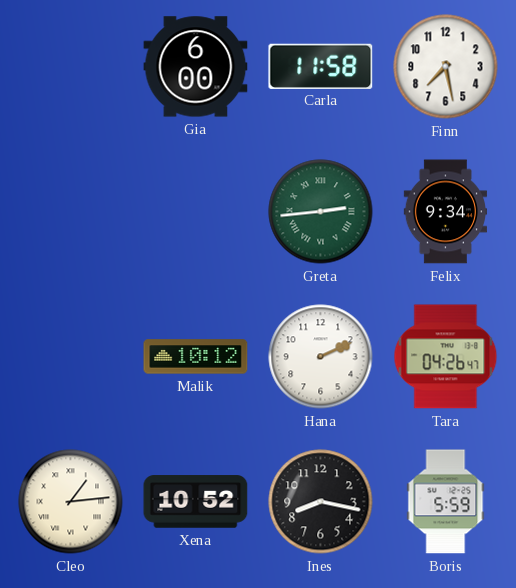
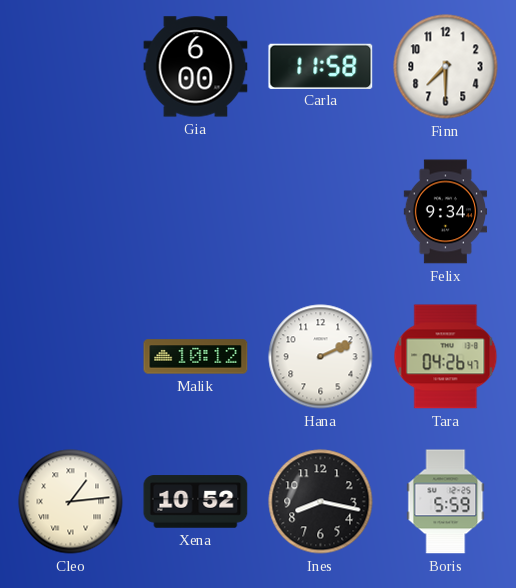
Finn: 7:28 -> 7:30 (446, 67)
Greta: 2:44 -> none (321, 212)
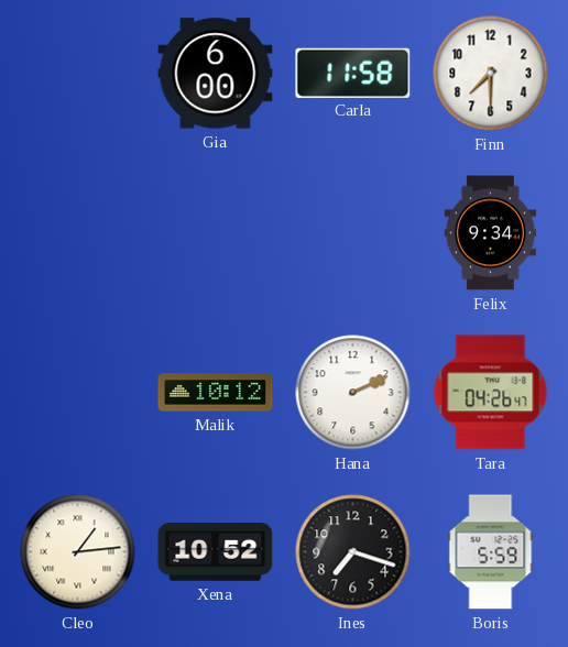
Ines: 8:17 -> 7:18 (353, 552)
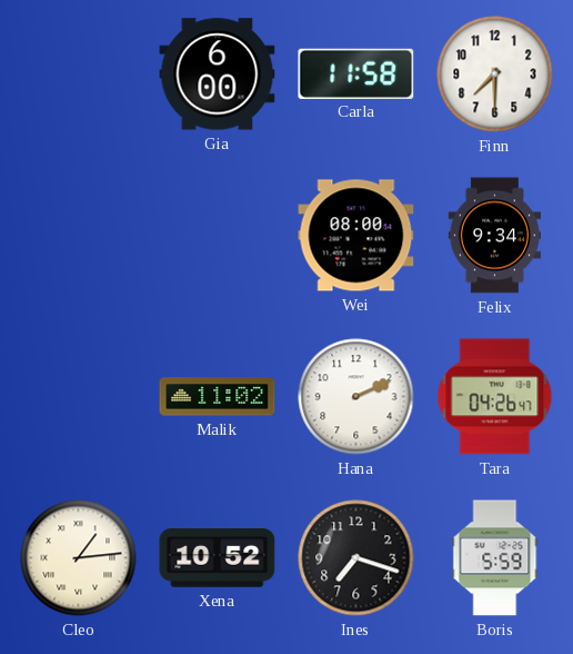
Wei: none -> 08:00 (356, 236)
Malik: 10:12 -> 11:02 (218, 397)
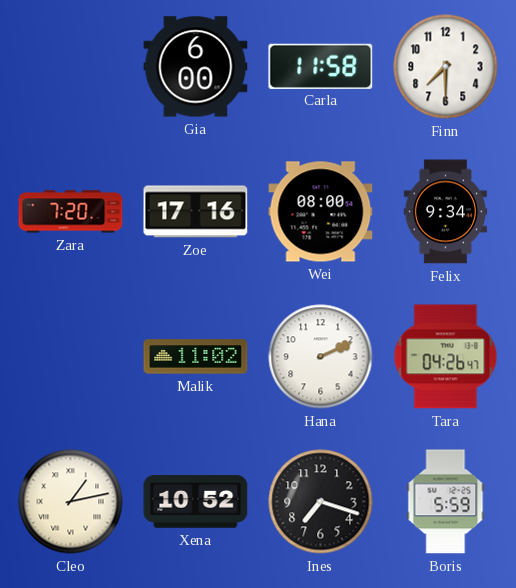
Zara: none -> 7:20 (71, 212)
Zoe: none -> 17:16 (196, 212)
Cleo: 1:14 -> 1:13 (71, 502)
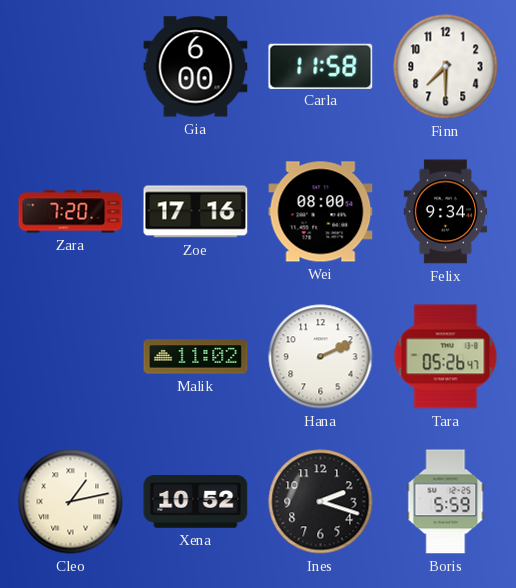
Tara: 04:26 -> 05:26 (446, 357)
Ines: 7:18 -> 2:18 (321, 502)
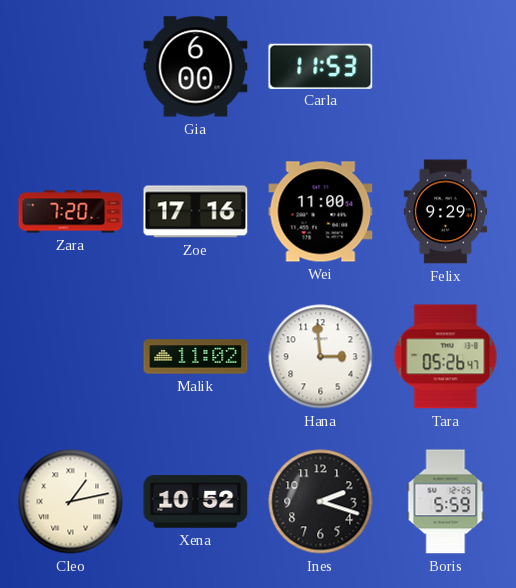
Carla: 11:58 -> 11:53 (321, 66)
Finn: 7:30 -> none (446, 67)
Wei: 08:00 -> 11:00 (321, 212)
Felix: 9:34 -> 9:29 (445, 212)
Hana: 2:11 -> 2:59 (321, 357)
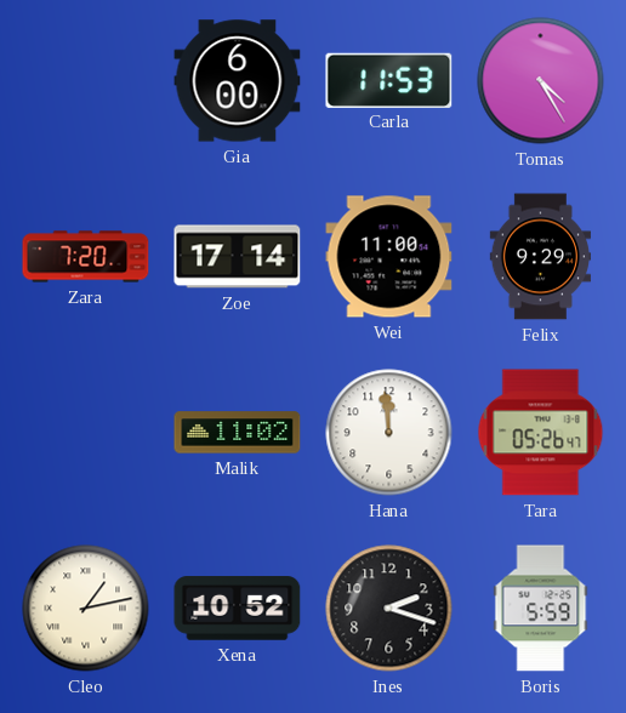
Tomas: none -> 4:25 (541, 81)
Zoe: 17:16 -> 17:14 (238, 257)
Hana: 2:59 -> 11:59 (389, 433)
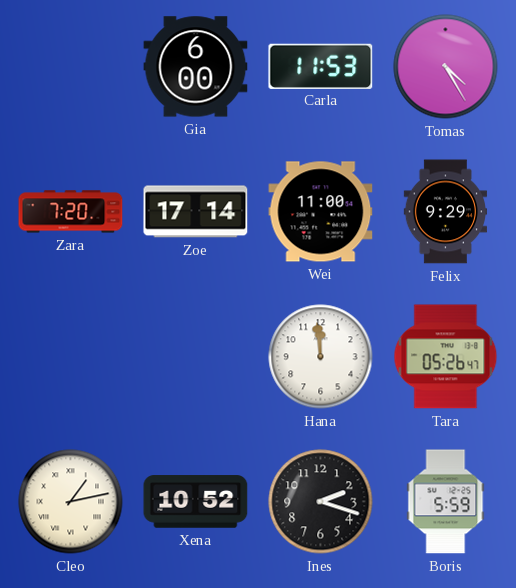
Malik: 11:02 -> none (238, 433)
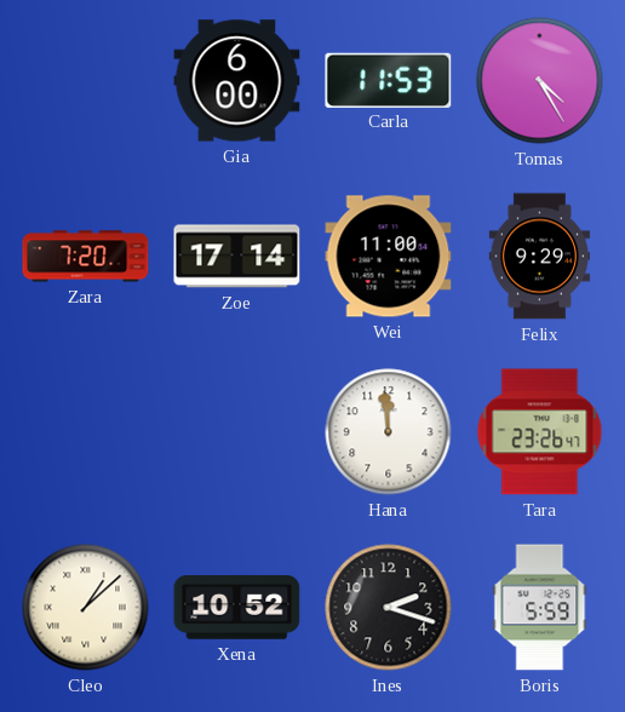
Tara: 05:26 -> 23:26 (540, 432)
Cleo: 1:13 -> 1:08 (86, 608)
